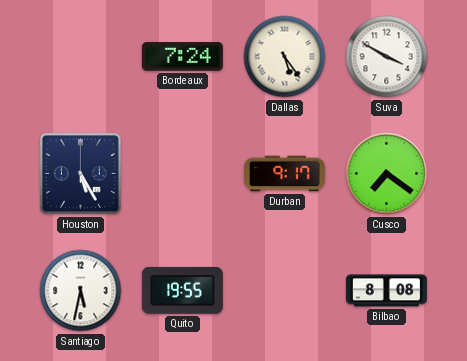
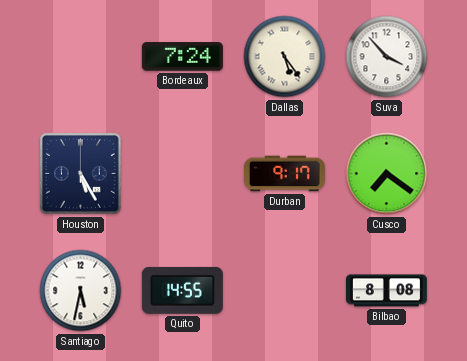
Suva: 3:50 -> 3:53 (387, 57)
Quito: 19:55 -> 14:55 (182, 290)
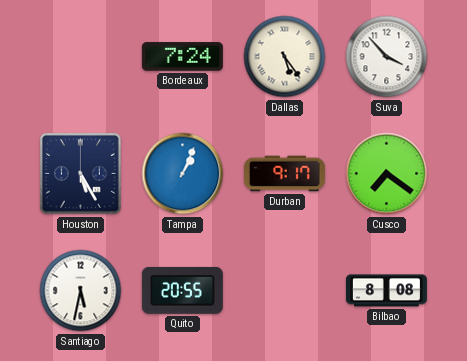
Tampa: none -> 1:04 (183, 174)
Quito: 14:55 -> 20:55 (182, 290)
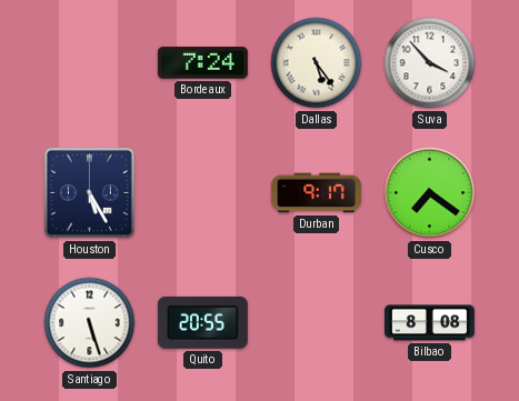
Tampa: 1:04 -> none (183, 174)
Santiago: 5:32 -> 5:27 (90, 323)
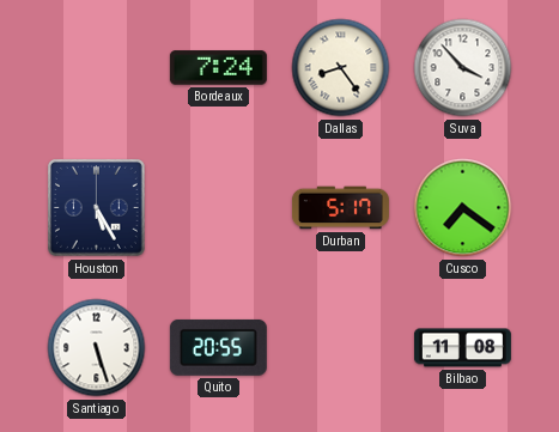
Dallas: 5:24 -> 8:24 (341, 68)
Durban: 9:17 -> 5:17 (340, 208)
Bilbao: 8:08 -> 11:08 (462, 348)
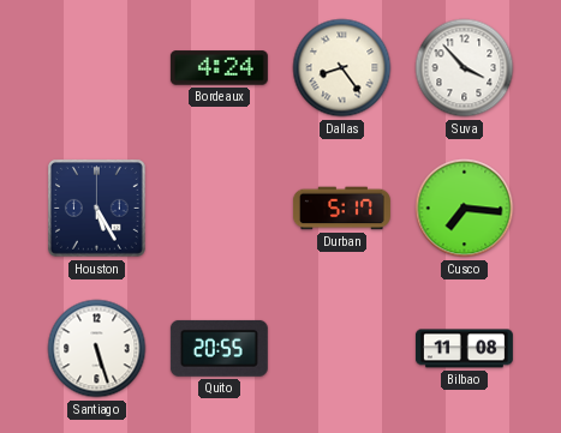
Bordeaux: 7:24 -> 4:24 (219, 68)
Cusco: 7:21 -> 7:16 (465, 209)
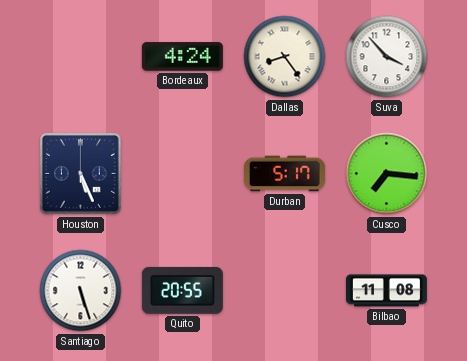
Houston: 5:25 -> 5:26 (80, 173)
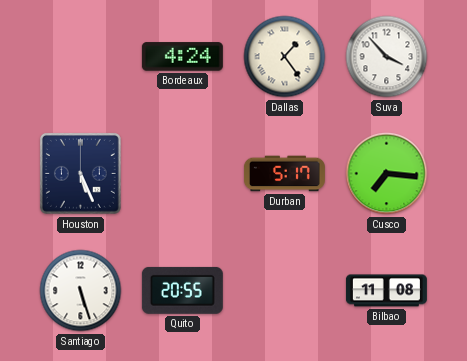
Dallas: 8:24 -> 1:24 (285, 57)
